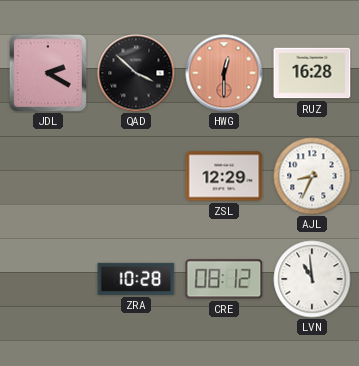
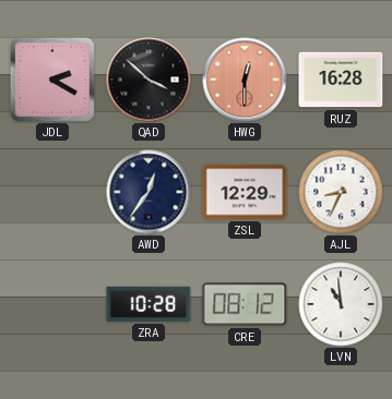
AWD: none -> 12:36 (149, 192)
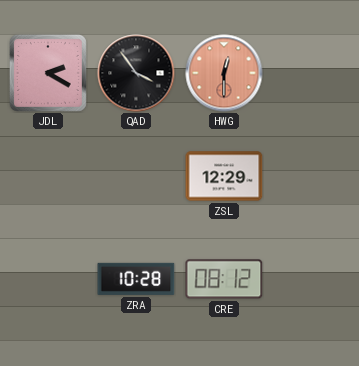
QAD: 3:52 -> 3:54 (136, 73)
RUZ: 16:28 -> none (341, 80)
AWD: 12:36 -> none (149, 192)
AJL: 8:34 -> none (341, 192)
LVN: 10:59 -> none (341, 304)
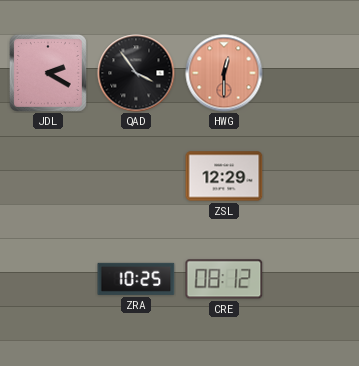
ZRA: 10:28 -> 10:25 (136, 279)
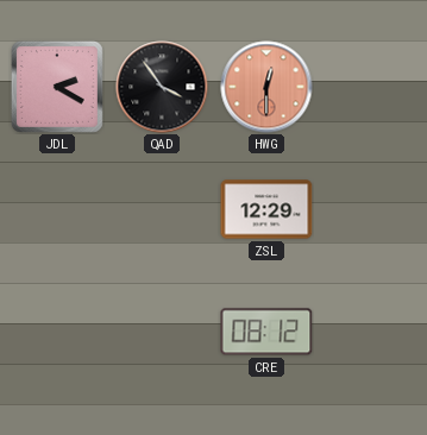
ZRA: 10:25 -> none (136, 279)
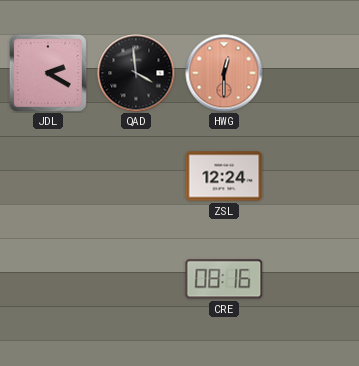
QAD: 3:54 -> 3:59 (136, 73)
ZSL: 12:29 -> 12:24 (224, 176)
CRE: 08:12 -> 08:16 (224, 279)
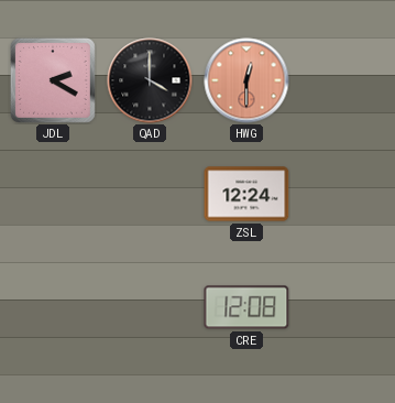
QAD: 3:59 -> 4:00 (150, 80)
CRE: 08:16 -> 12:08 (246, 307)
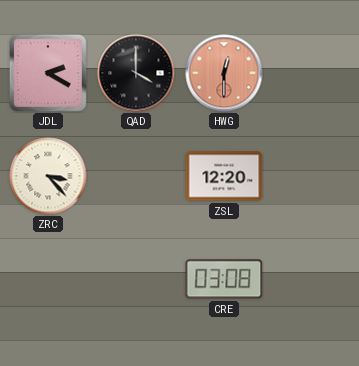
ZRC: none -> 3:23 (48, 176)
ZSL: 12:24 -> 12:20 (224, 176)
CRE: 12:08 -> 03:08 (224, 279)
